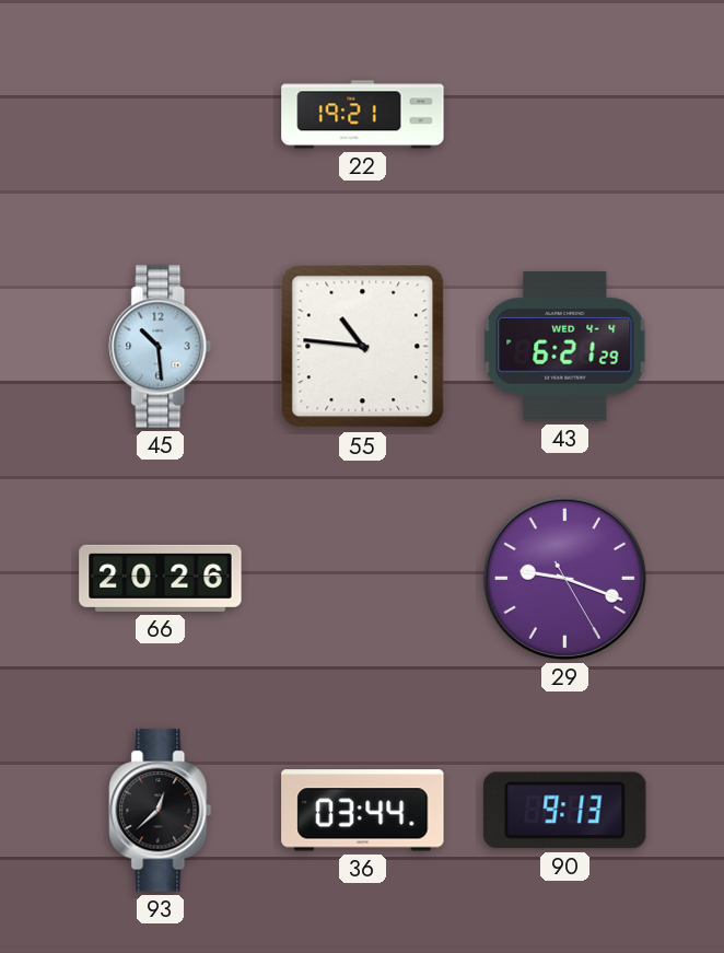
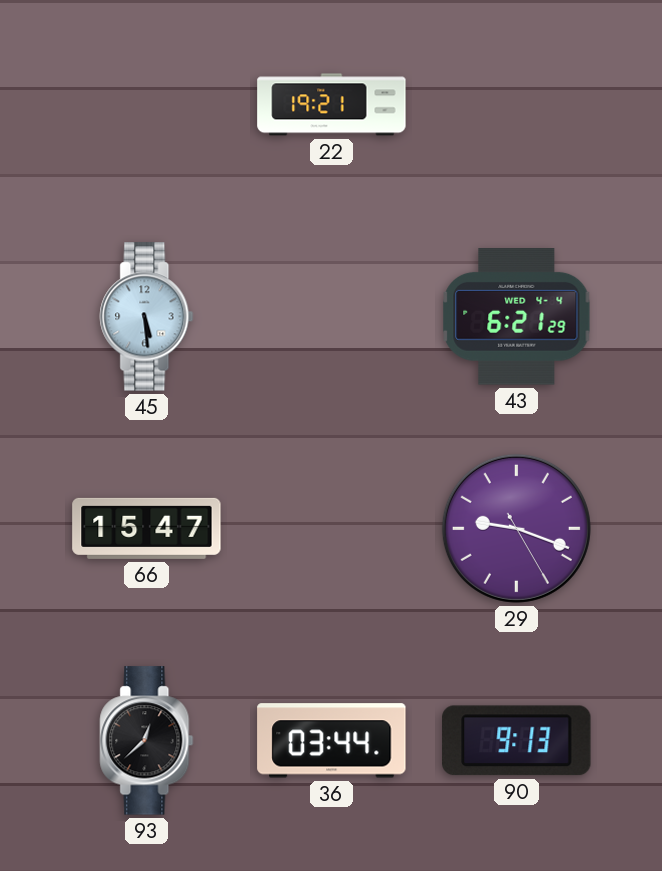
45: 10:29 -> 5:29 (147, 317)
55: 10:46 -> none (363, 347)
66: 20:26 -> 15:47 (147, 528)
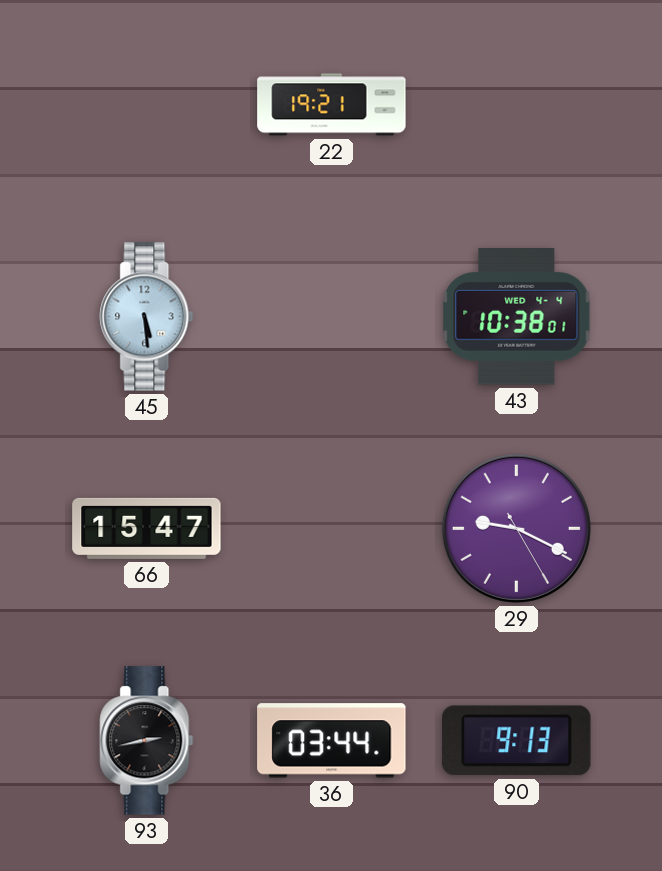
43: 6:21 -> 10:38 (517, 317)
29: 9:18 -> 9:19 (516, 528)
93: 12:38 -> 2:43 (147, 741)
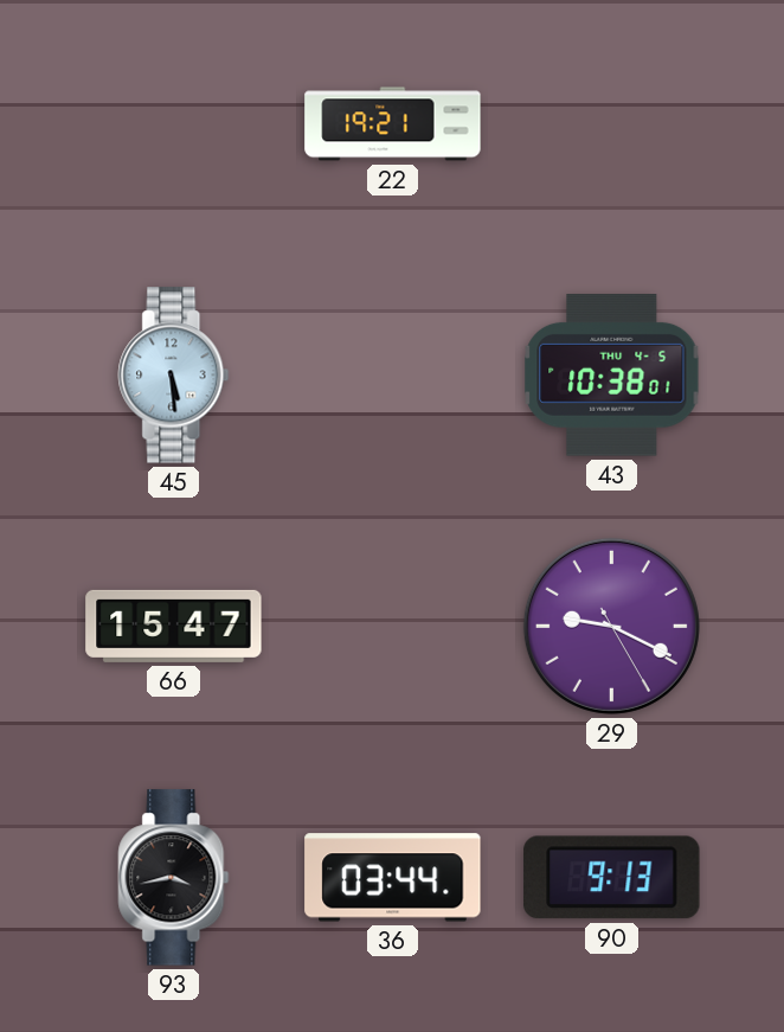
43 date: WED 4-4 -> THU 4-5 (612, 376)
93: 2:43 -> 3:43 (174, 878)
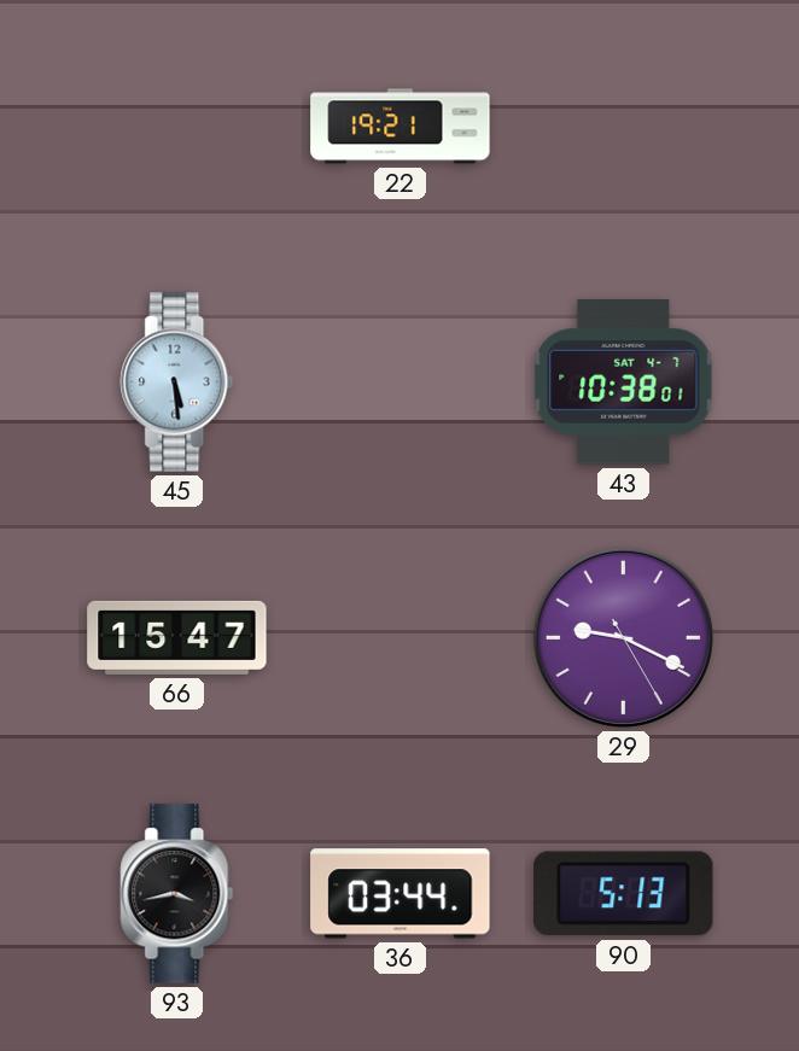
43 date: THU 4-5 -> SAT 4-7 (624, 383)
90: 9:13 -> 5:13 (624, 894)
